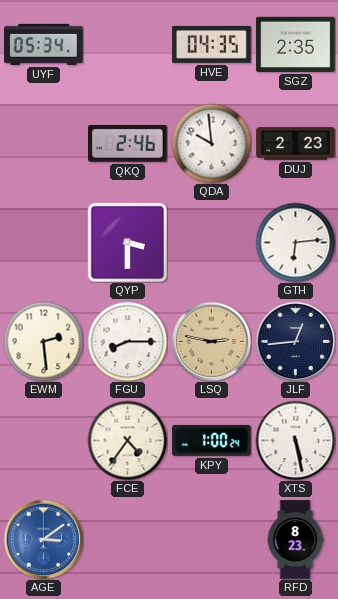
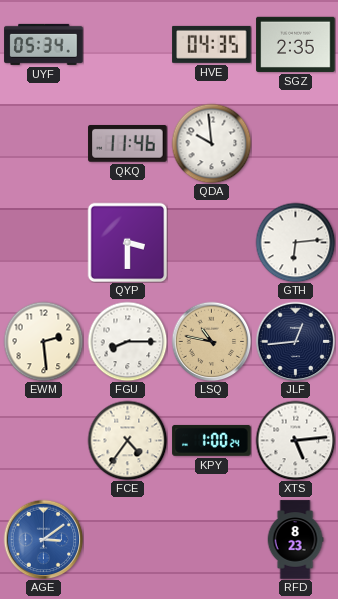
QKQ: 2:46 -> 11:46 (128, 144)
DUJ: 2:23 -> none (296, 144)
LSQ: 2:47 -> 10:47 (211, 341)
XTS: 5:28 -> 5:14 (295, 440)
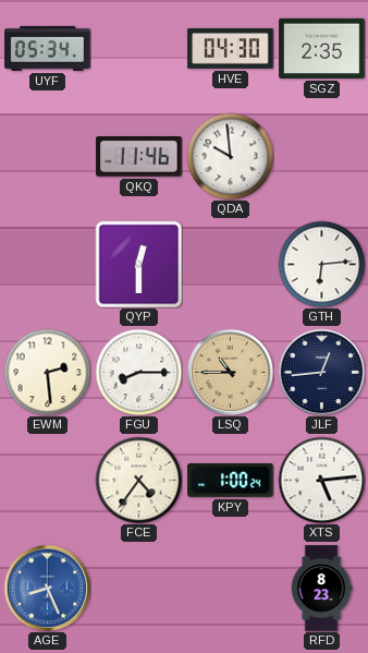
HVE: 04:35 -> 04:30 (231, 48)
QYP: 3:30 -> 12:30 (138, 264)
LSQ: 10:47 -> 10:45 (230, 372)
AGE: 3:09 -> 8:26 (47, 588)
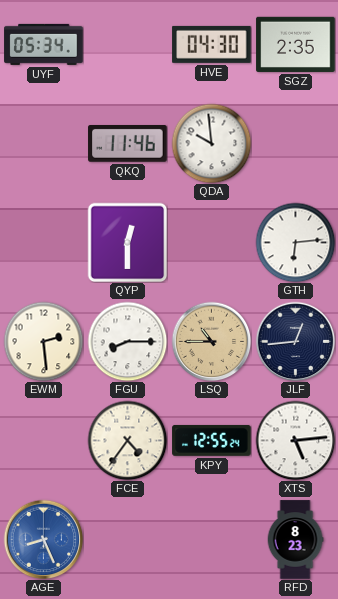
KPY: 1:00 -> 12:55 (212, 440)
